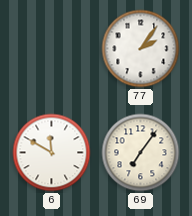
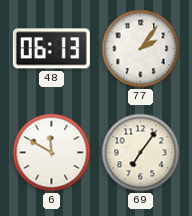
48: none -> 06:13 (51, 49)
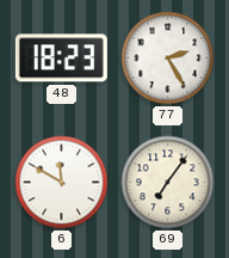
48: 06:13 -> 18:23 (61, 59)
77: 2:06 -> 2:25 (168, 59)
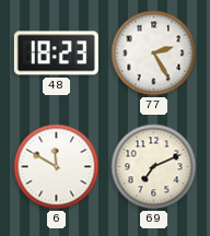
69: 7:06 -> 7:11 (154, 167)
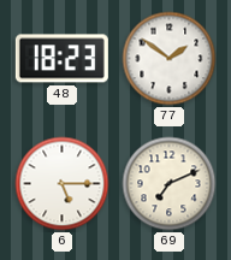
77: 2:25 -> 1:51 (170, 59)
6: 11:50 -> 5:15 (63, 184)
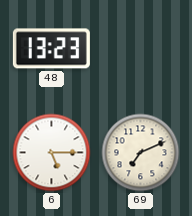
48: 18:23 -> 13:23 (51, 49)
77: 1:51 -> none (170, 59)
